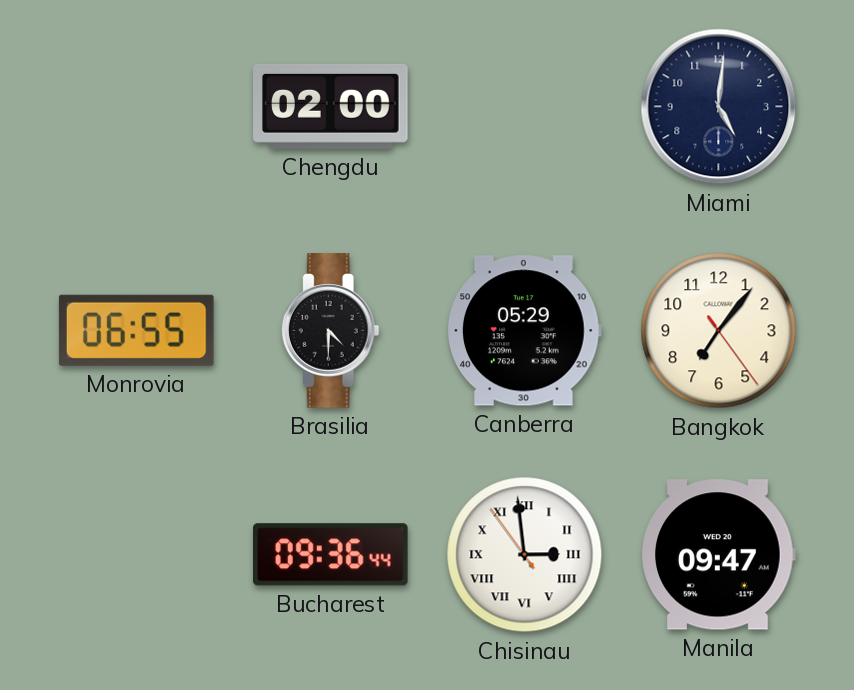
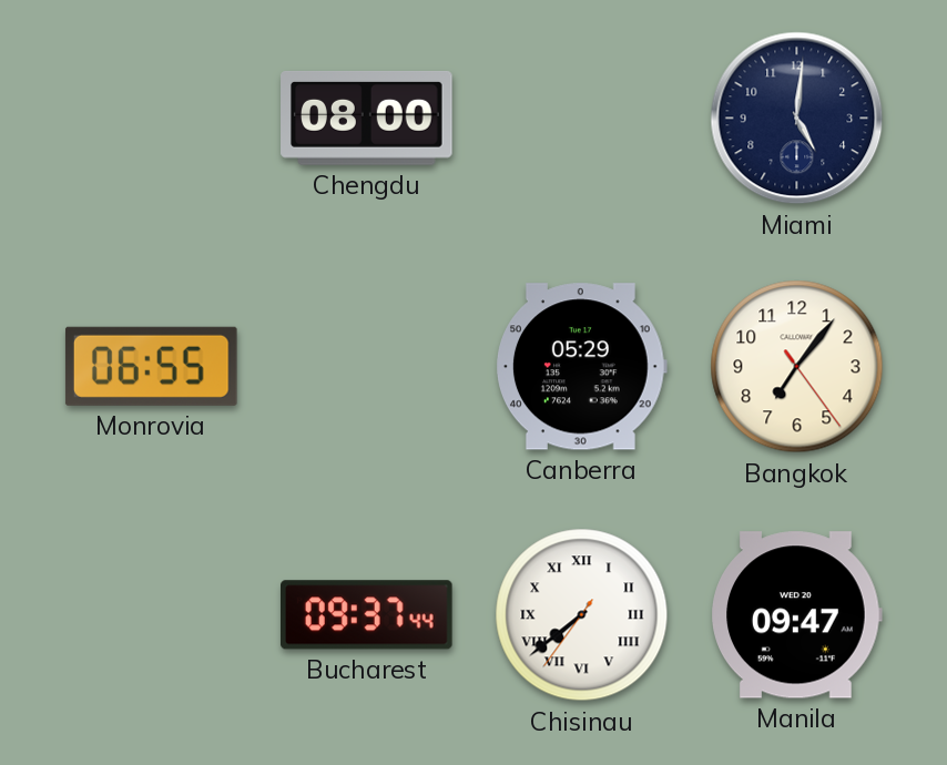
Chengdu: 02:00 -> 08:00 (367, 118)
Brasilia: 4:30 -> none (330, 331)
Bucharest: 09:36 -> 09:37 (367, 615)
Chisinau: 2:58 -> 7:38 (582, 615)
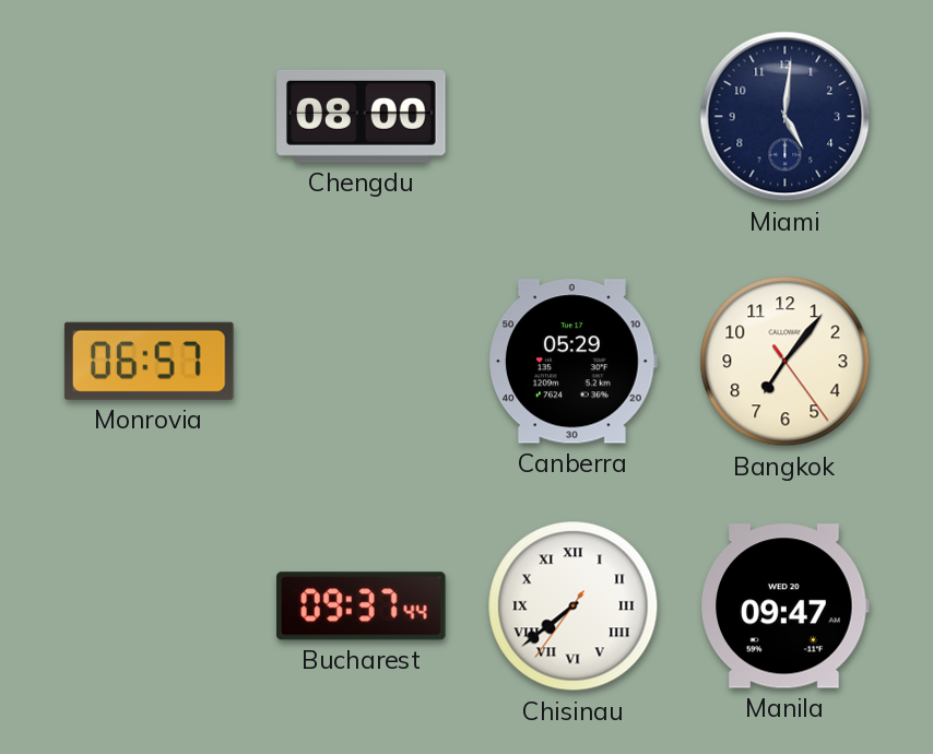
Monrovia: 06:55 -> 06:57 (149, 361)
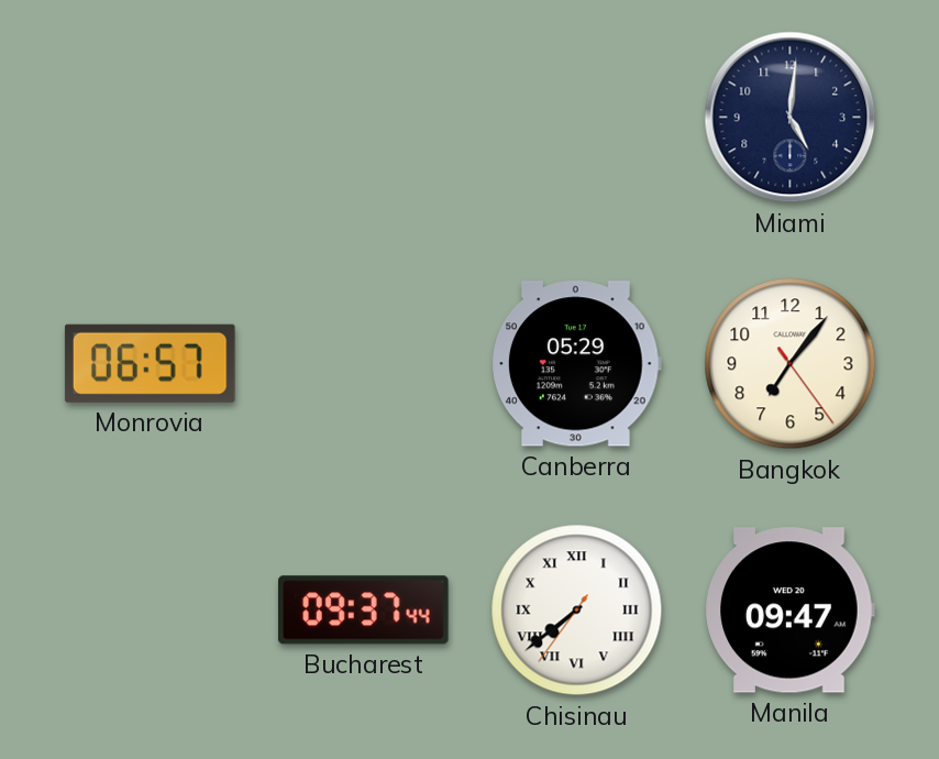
Chengdu: 08:00 -> none (362, 116)
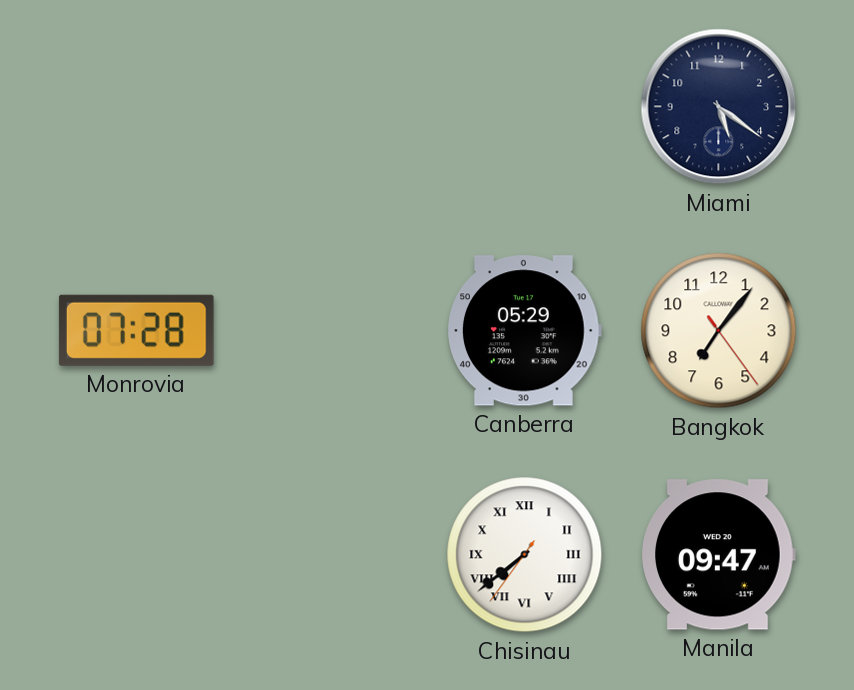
Miami: 5:01 -> 5:21 (719, 107)
Monrovia: 06:57 -> 07:28 (136, 330)
Bucharest: 09:37 -> none (364, 610)
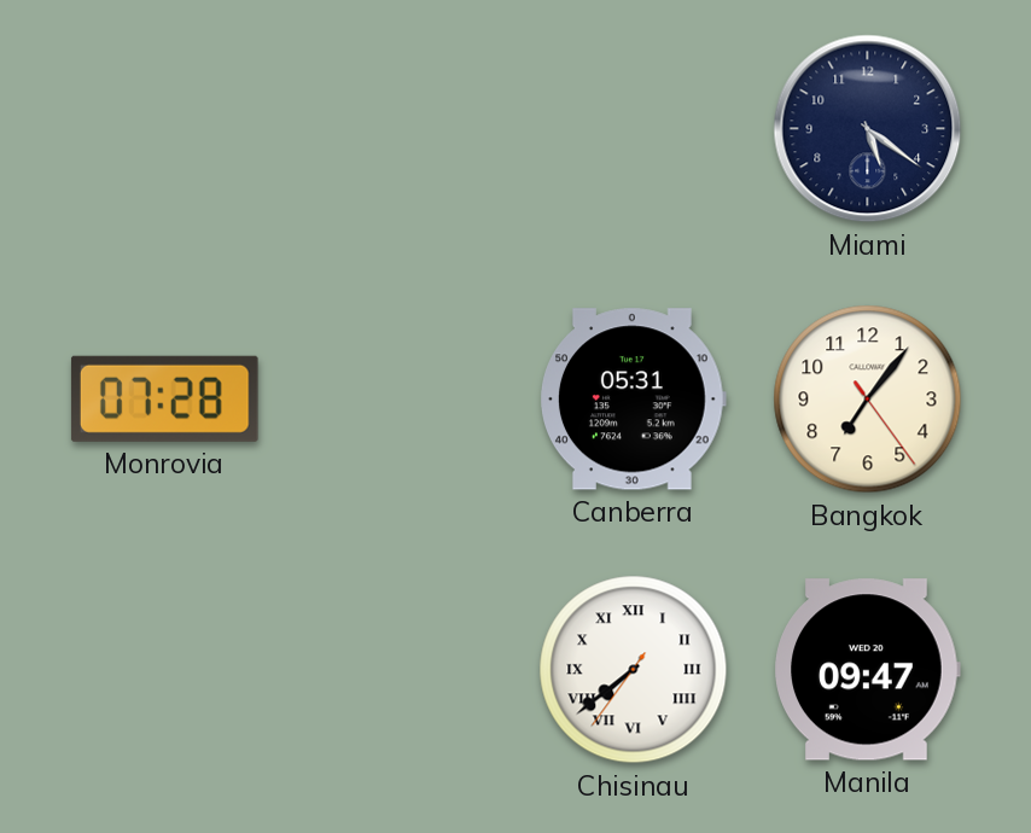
Canberra: 05:29 -> 05:31 (634, 400)
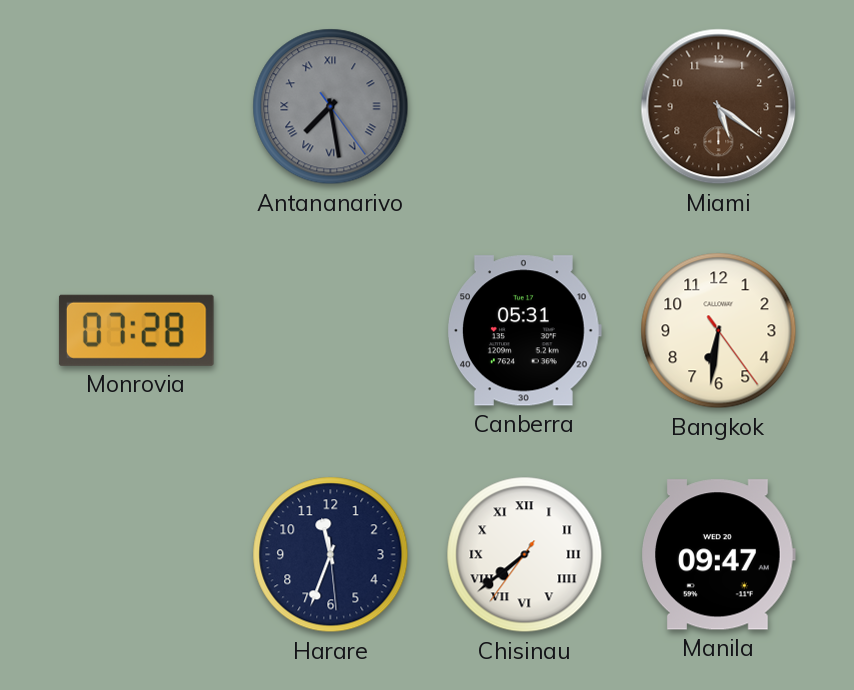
Antananarivo: none -> 7:28 (331, 107)
Miami dial: navy -> brown (719, 107)
Bangkok: 7:06 -> 6:31 (719, 331)
Harare: none -> 11:33 (331, 555)
